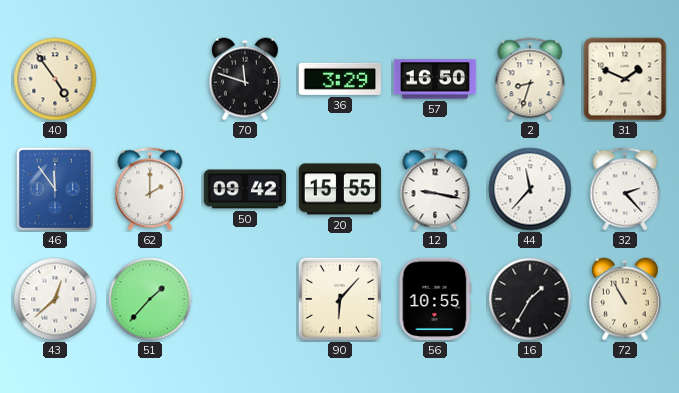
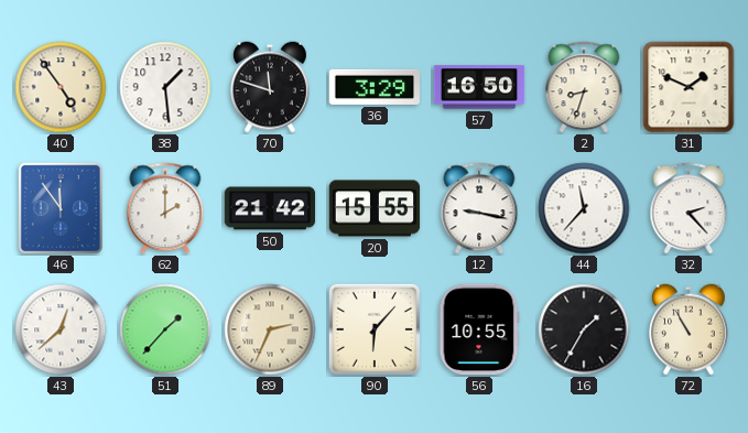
38: none -> 1:29 (165, 87)
50: 09:42 -> 21:42 (270, 208)
89: none -> 2:34 (270, 329)
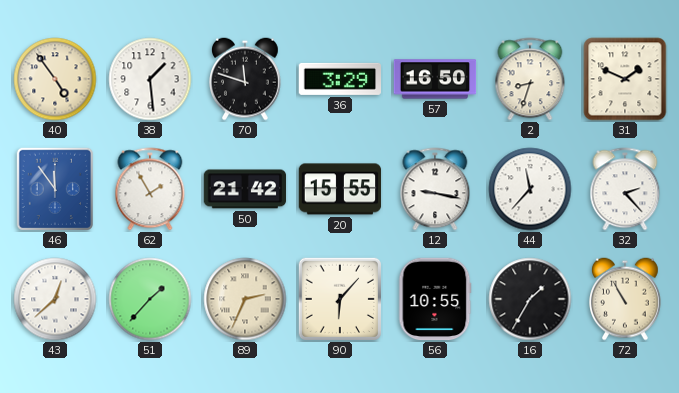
62: 2:00 -> 1:55 (150, 189)
